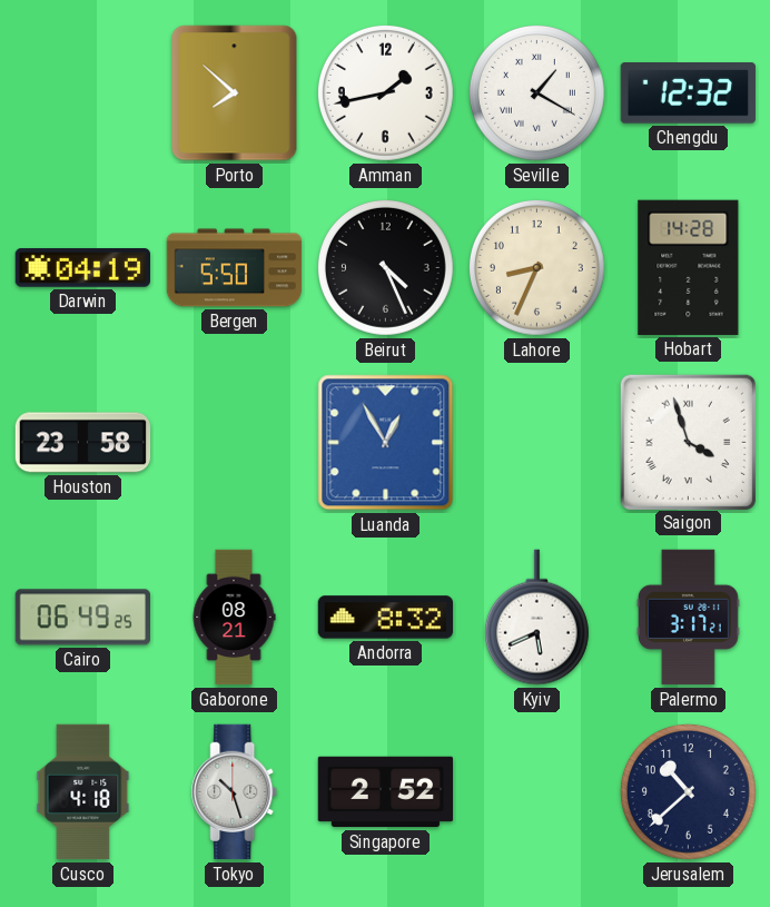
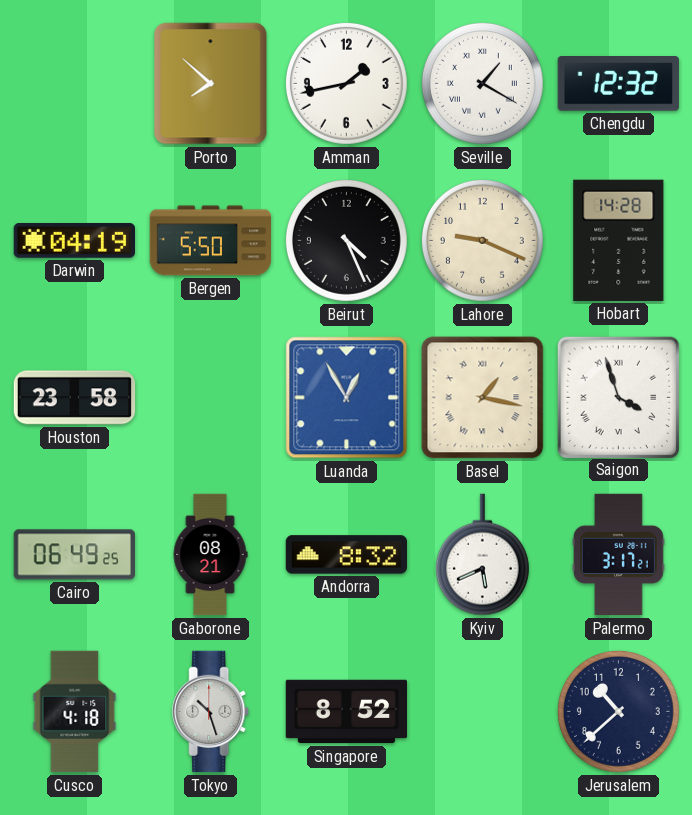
Lahore: 8:34 -> 9:19 (482, 240)
Basel: none -> 1:17 (483, 398)
Singapore: 2:52 -> 8:52 (347, 712)
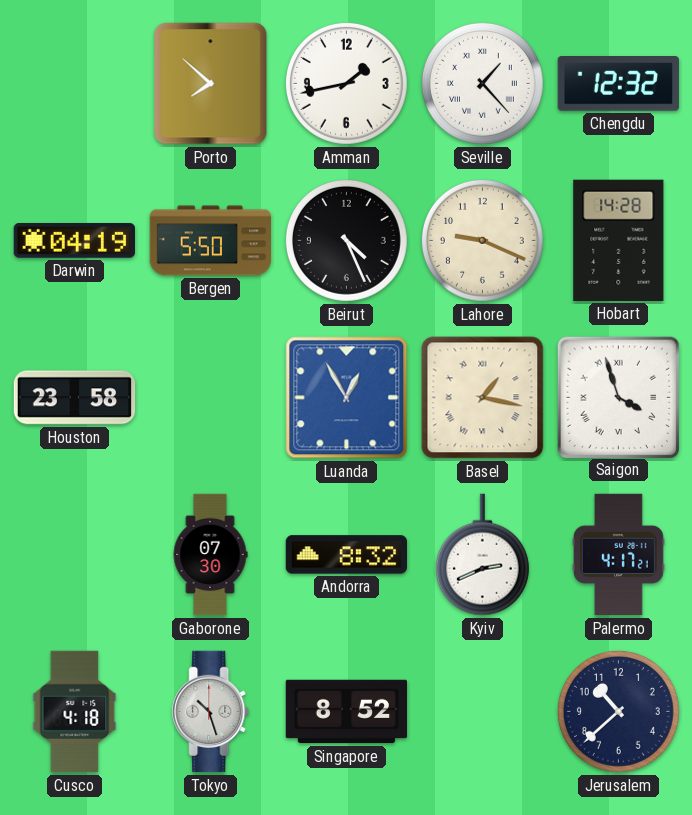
Seville: 1:20 -> 1:23 (482, 83)
Cairo: 06:49 -> none (74, 555)
Gaborone: 08:21 -> 07:30 (210, 555)
Kyiv: 5:41 -> 2:41 (482, 555)
Palermo: 3:17 -> 4:17 (618, 555)
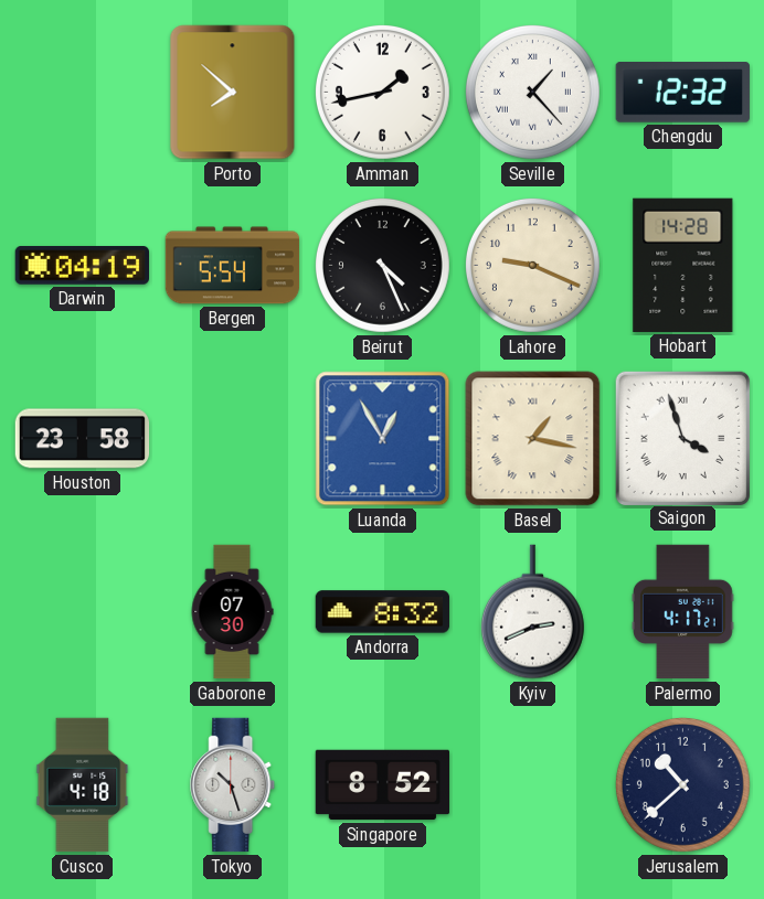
Bergen: 5:50 -> 5:54 (233, 266)
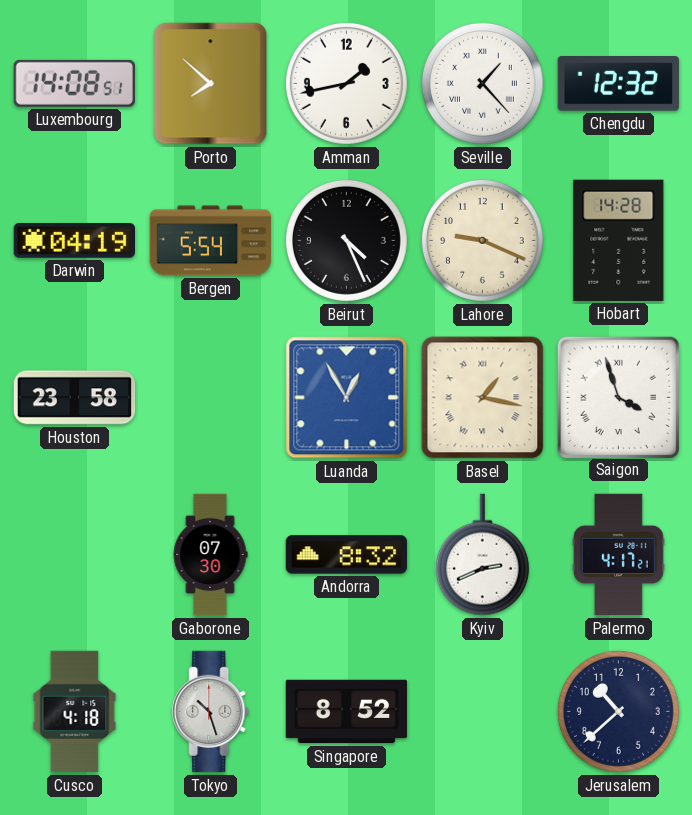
Luxembourg: none -> 14:08 (74, 83)
